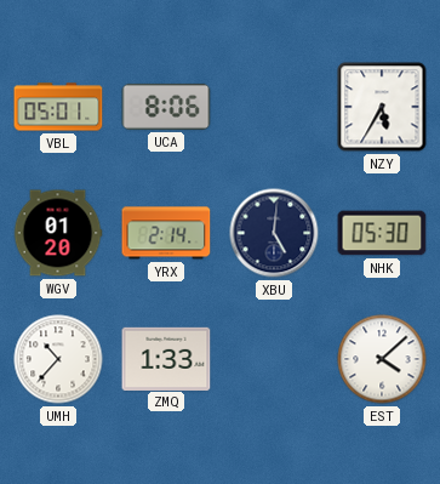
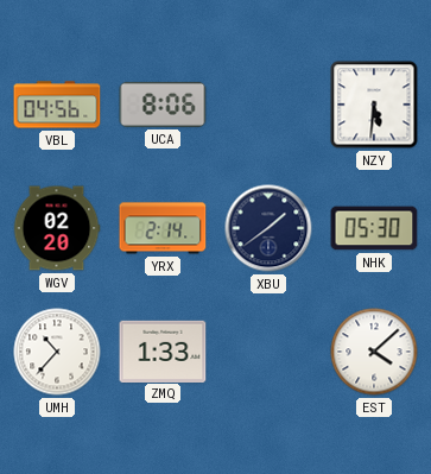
VBL: 05:01 -> 04:56 (57, 105)
NZY: 5:35 -> 5:31 (374, 105)
WGV: 01:20 -> 02:20 (57, 228)
XBU: 5:01 -> 1:39 (268, 228)
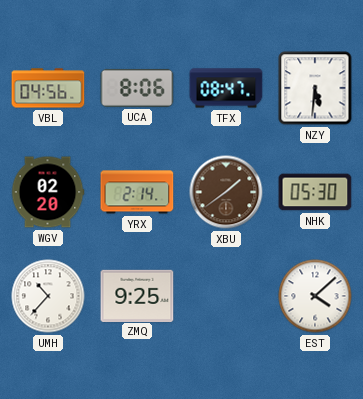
TFX: none -> 08:47 (226, 88)
XBU dial: navy -> brown (226, 192)
ZMQ: 1:33 -> 9:25 (137, 295)
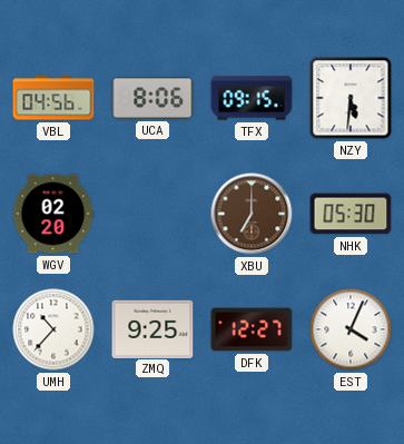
TFX: 08:47 -> 09:15 (252, 98)
YRX: 2:14 -> none (137, 192)
XBU: 1:39 -> 7:00 (252, 214)
DFK: none -> 12:27 (252, 329)
EST: 4:08 -> 4:04 (351, 329)
